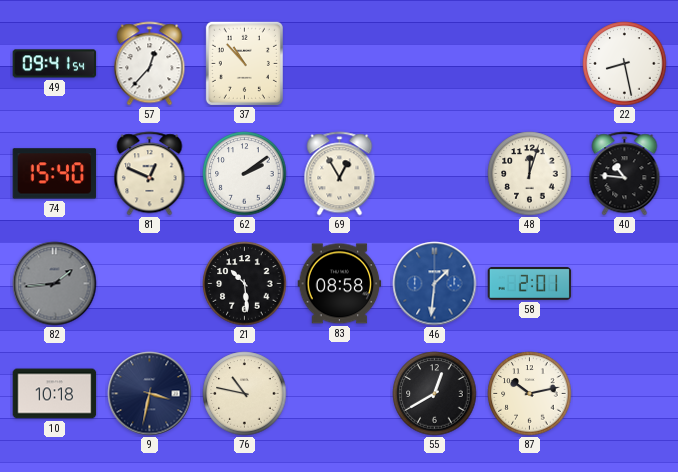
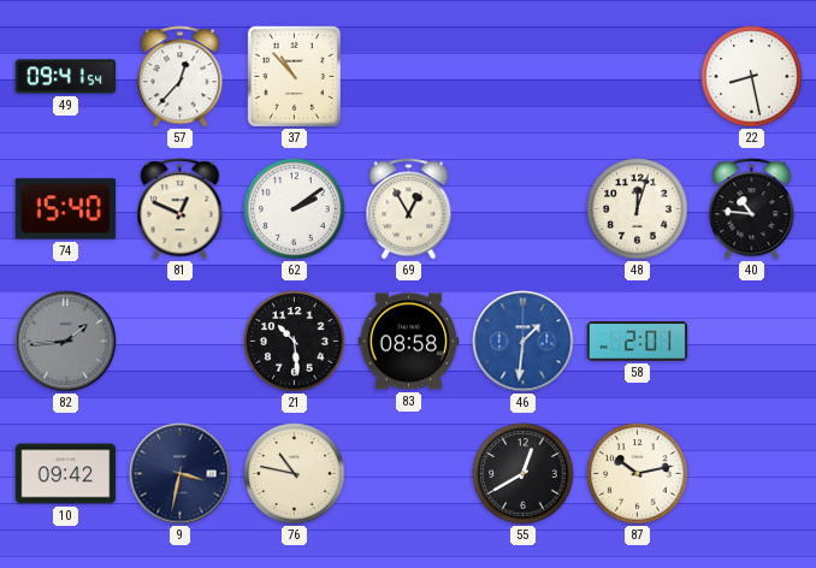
10: 10:18 -> 09:42 (66, 474)
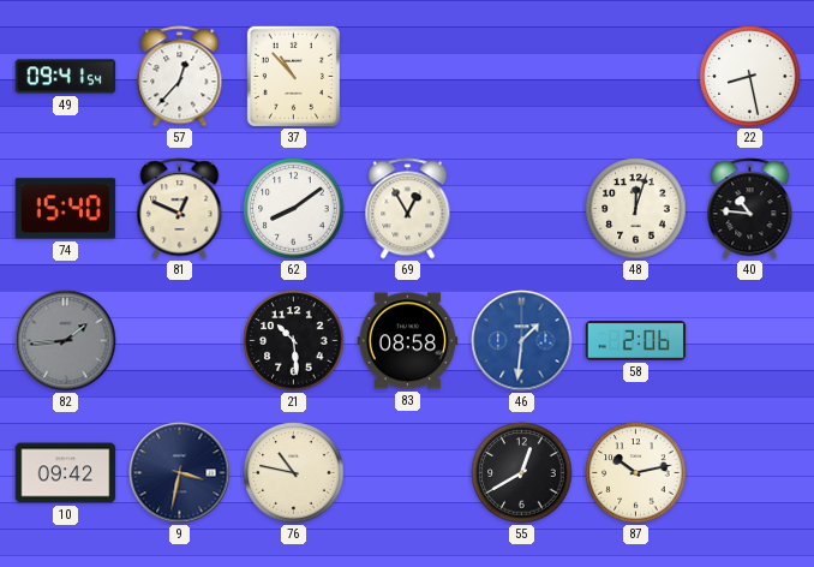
62: 2:09 -> 8:09 (294, 209)
58: 2:01 -> 2:06 (636, 340)
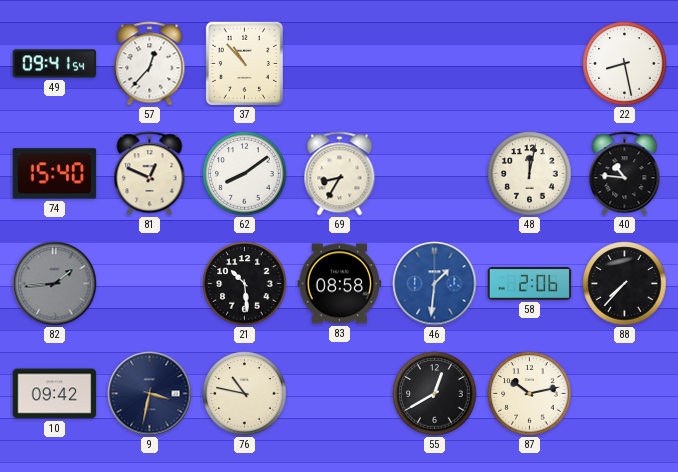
69: 12:55 -> 8:35 (340, 174)
48: 12:03 -> 12:02 (530, 174)
88: none -> 7:37 (625, 284)
